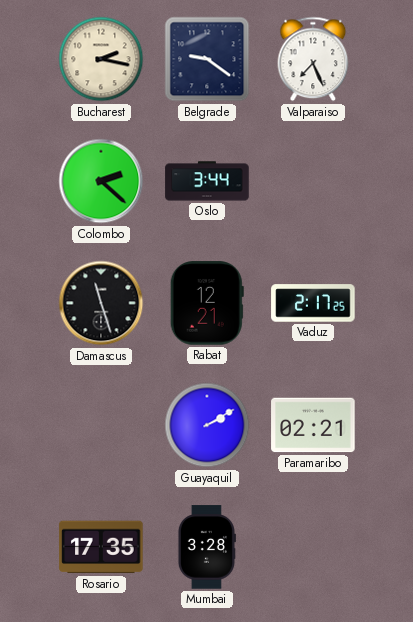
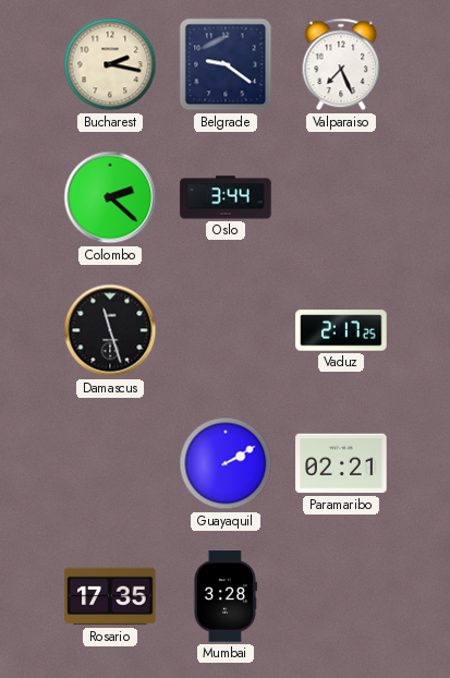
Rabat: 12:21 -> none (207, 303)
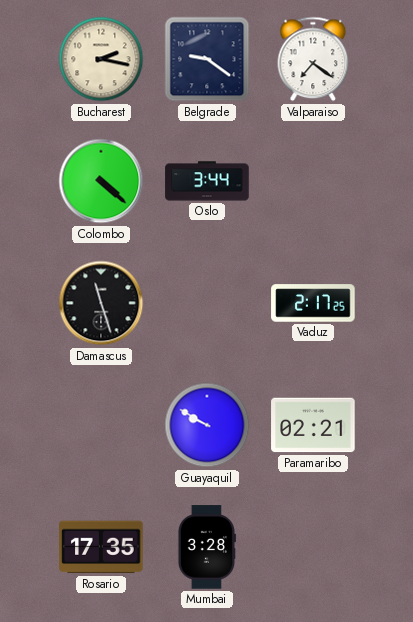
Valparaiso: 7:26 -> 7:21 (313, 59)
Colombo: 2:22 -> 4:22 (101, 181)
Guayaquil: 2:10 -> 9:50 (207, 425)
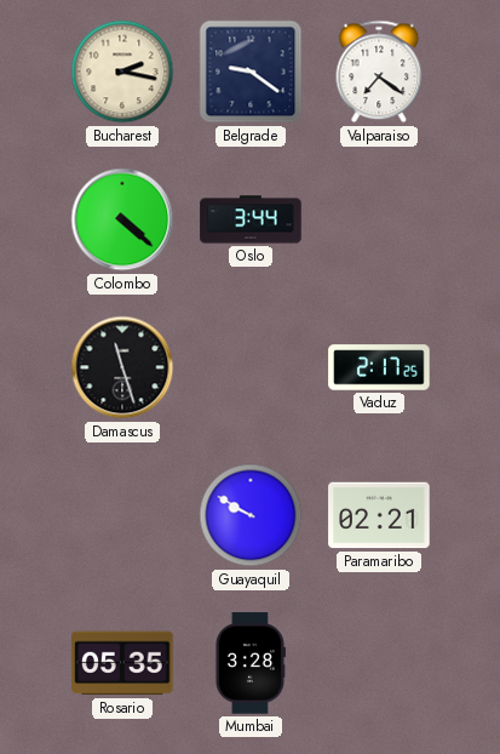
Rosario: 17:35 -> 05:35 (122, 663)
